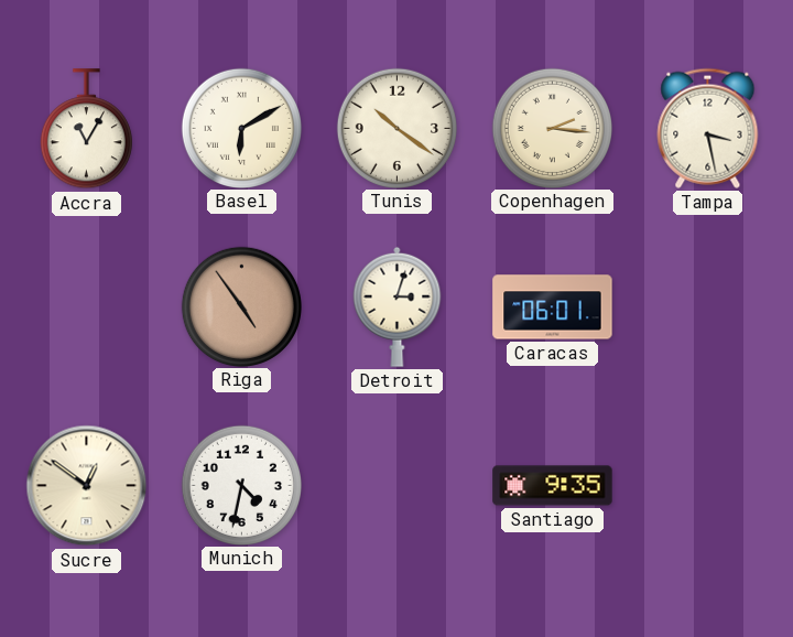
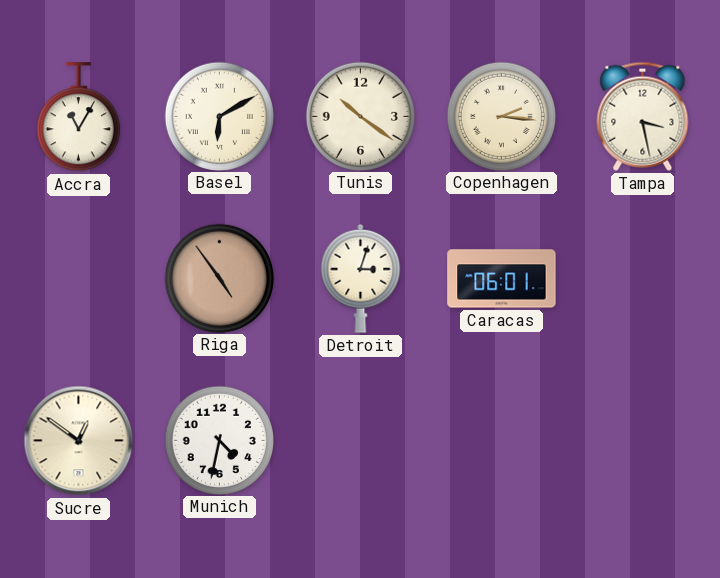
Santiago: 9:35 -> none (553, 486)
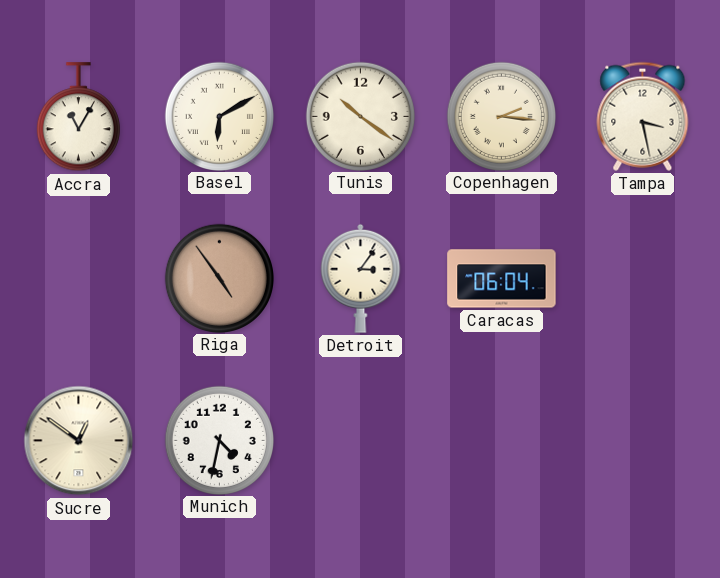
Detroit: 3:03 -> 3:06 (361, 278)
Caracas: 06:01 -> 06:04 (502, 279)
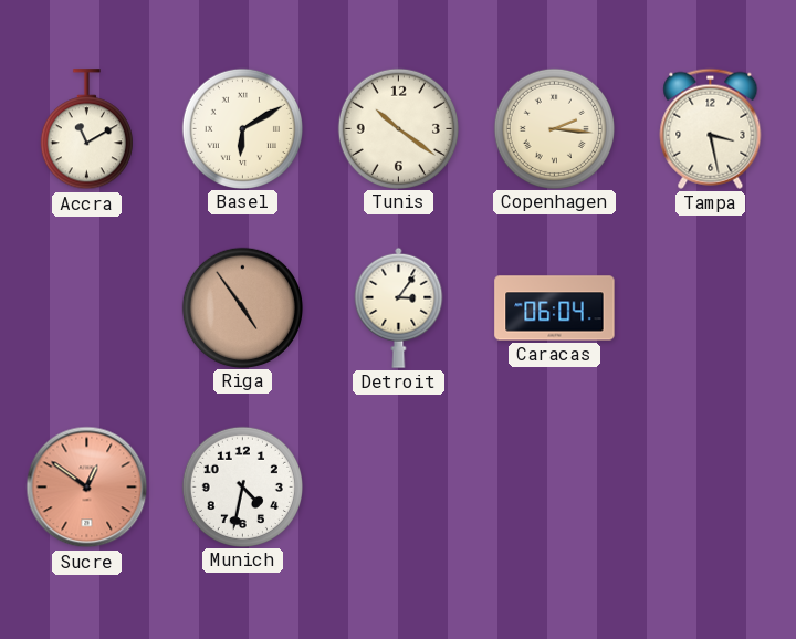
Accra: 11:05 -> 11:10 (86, 129)
Sucre dial: cream -> salmon (87, 488)
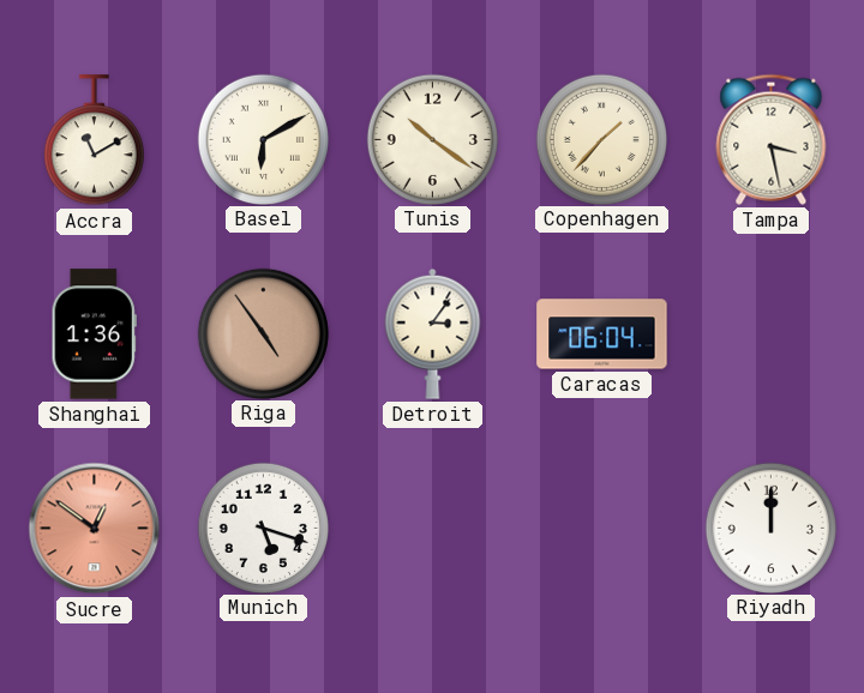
Copenhagen: 2:16 -> 1:37 (601, 139)
Shanghai: none -> 1:36 (94, 335)
Munich: 4:32 -> 5:18 (263, 528)
Riyadh: none -> 12:00 (770, 528)
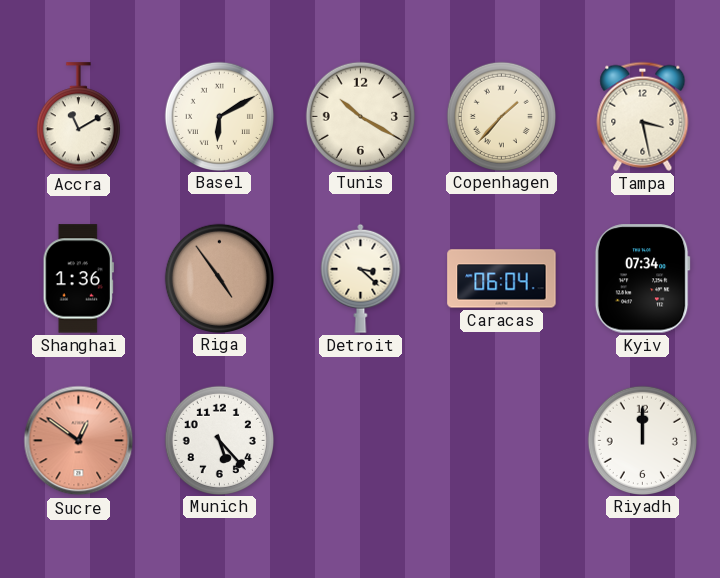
Tunis: 10:21 -> 10:20 (360, 116)
Detroit: 3:06 -> 3:22 (361, 278)
Kyiv: none -> 07:34 (642, 279)
Munich: 5:18 -> 5:23 (219, 440)
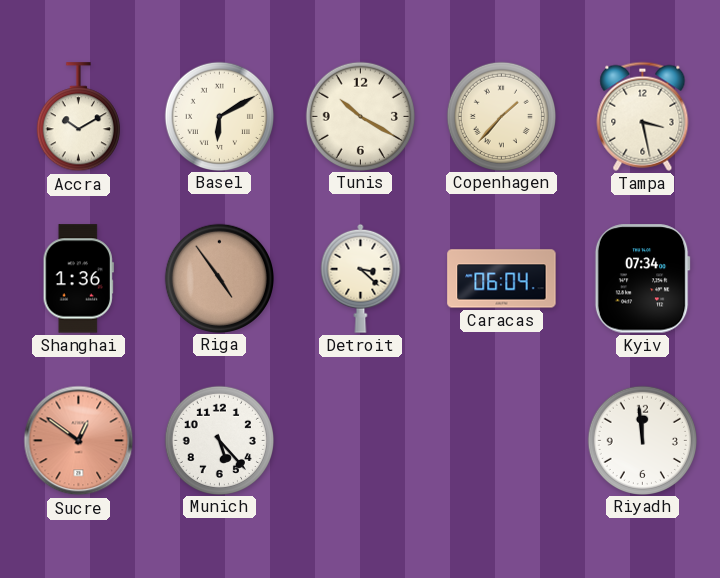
Accra: 11:10 -> 10:10 (78, 117)
Riyadh: 12:00 -> 11:59 (642, 440)
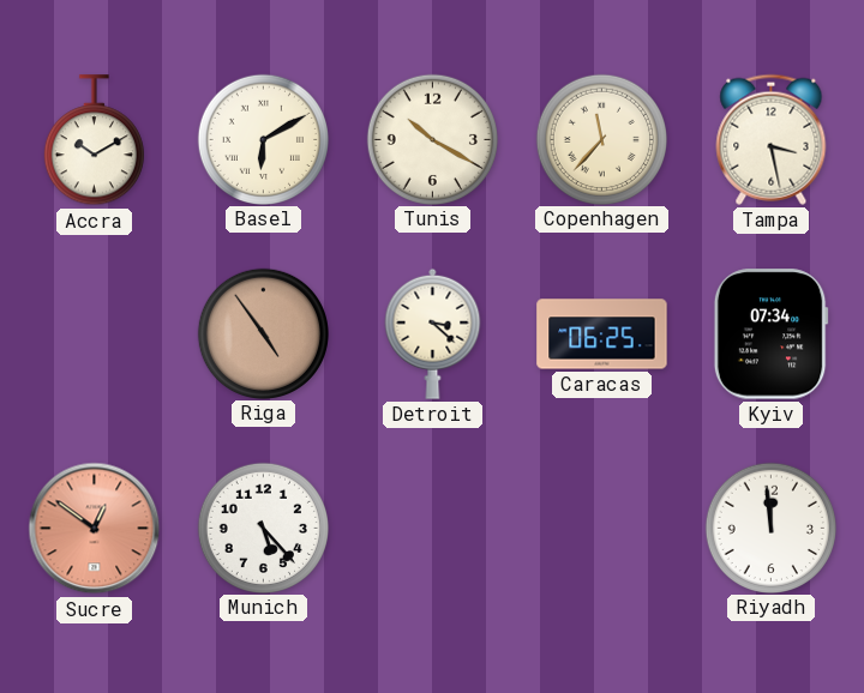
Copenhagen: 1:37 -> 11:37 (601, 139)
Shanghai: 1:36 -> none (78, 279)
Caracas: 06:04 -> 06:25 (602, 335)
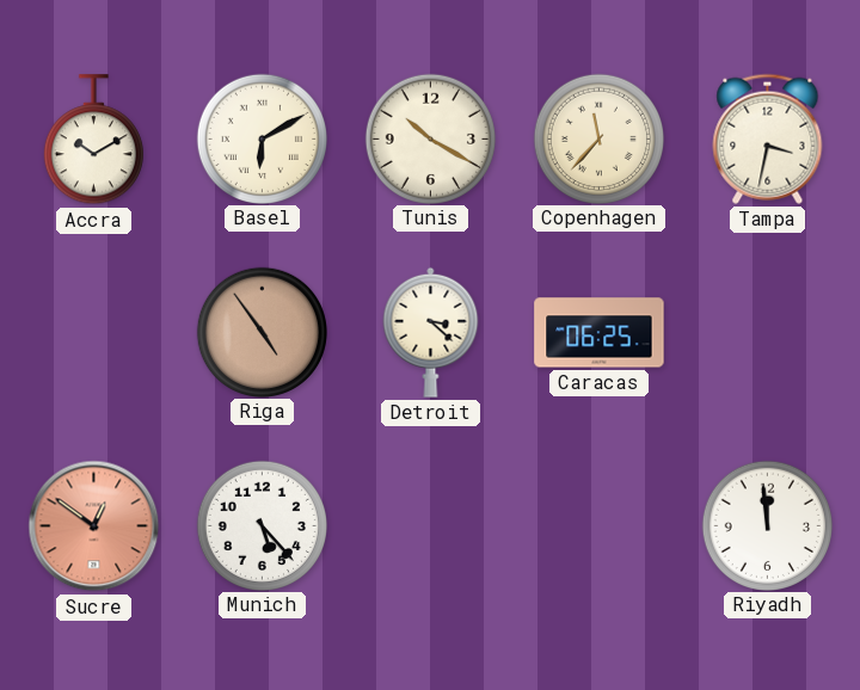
Tampa: 3:28 -> 3:32 (768, 138)
Kyiv: 07:34 -> none (770, 335)
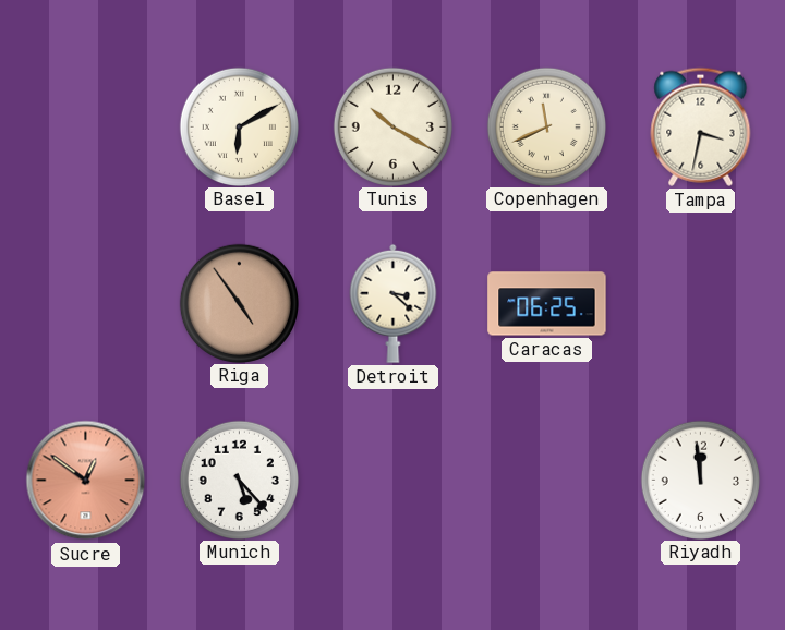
Accra: 10:10 -> none (93, 140)
Copenhagen: 11:37 -> 11:41 (546, 126)
